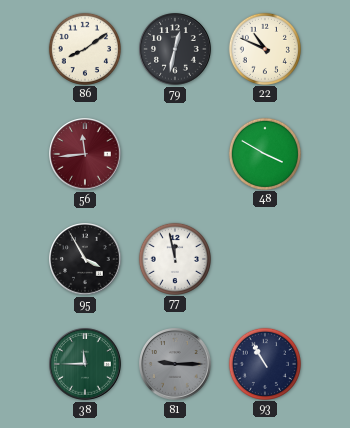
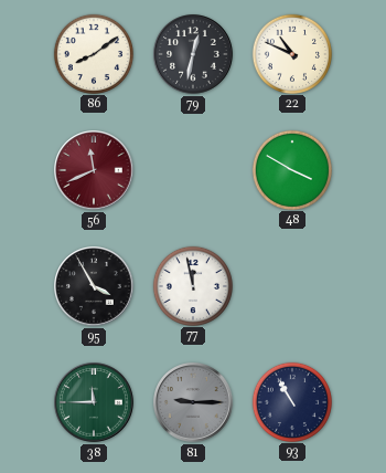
56: 11:44 -> 11:41 (94, 170)
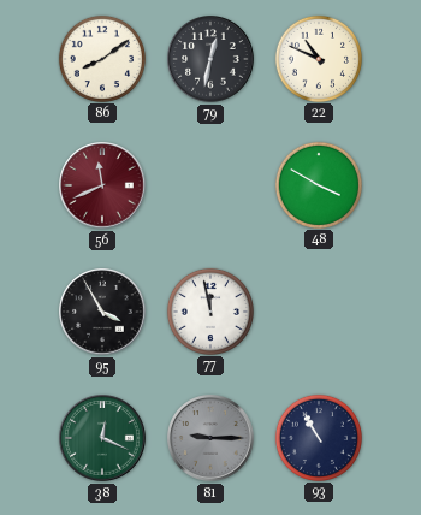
38: 11:45 -> 12:19 (102, 438)
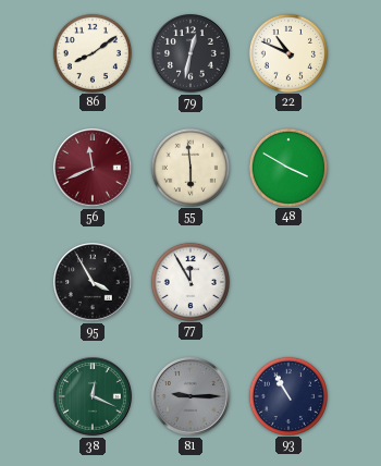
55: none -> 5:59 (189, 167)
77: 11:58 -> 11:55 (189, 281)
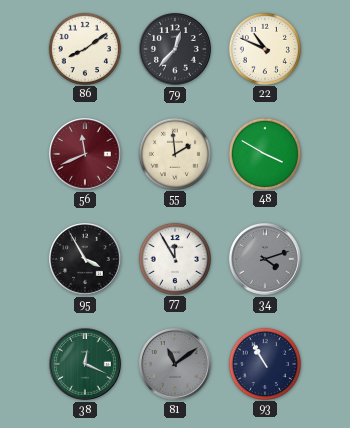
79: 12:32 -> 12:37 (175, 49)
55: 5:59 -> 1:59 (174, 153)
34: none -> 4:12 (265, 259)
81: 9:15 -> 11:09 (175, 364)
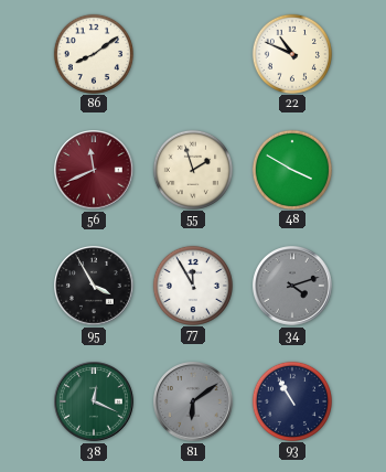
79: 12:37 -> none (175, 49)
55: 1:59 -> 1:57 (192, 169)
81: 11:09 -> 6:09 (193, 401)
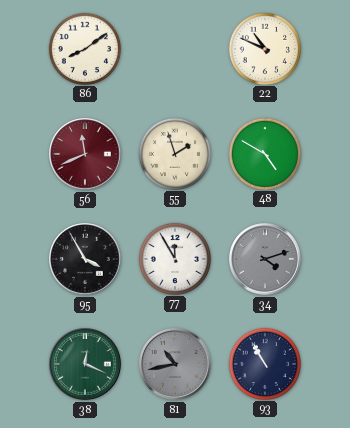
48: 3:50 -> 4:50 (264, 153)
81: 6:09 -> 10:43 (175, 364)
